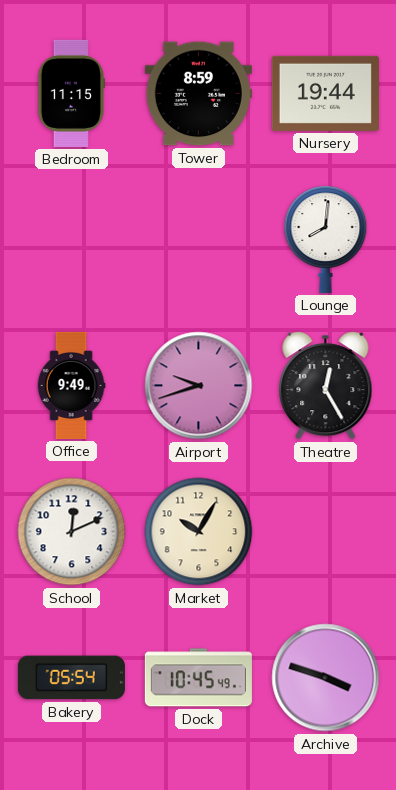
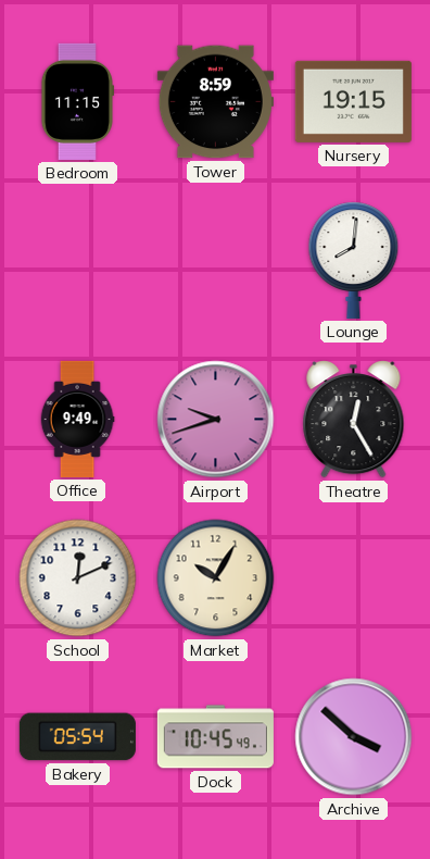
Nursery: 19:44 -> 19:15 (353, 101)
Archive: 3:48 -> 3:52 (354, 737)
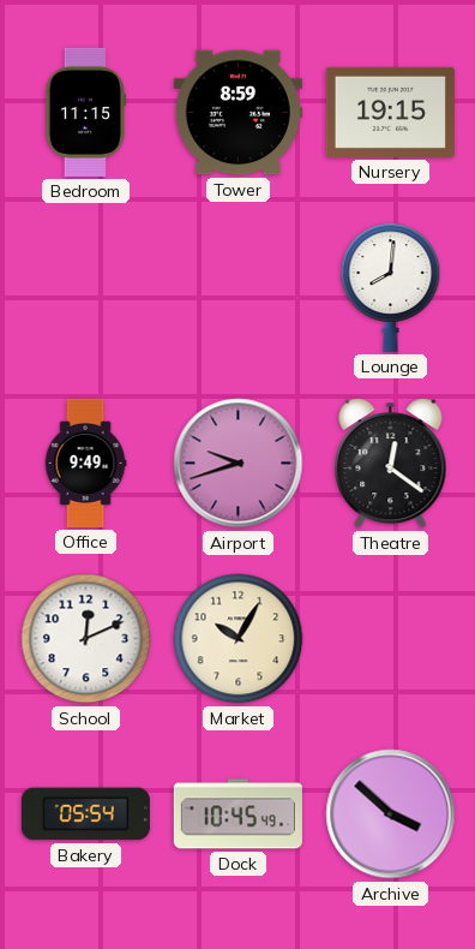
Theatre: 12:25 -> 12:21 (391, 464)
